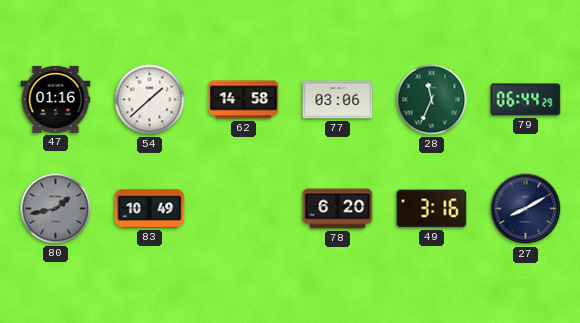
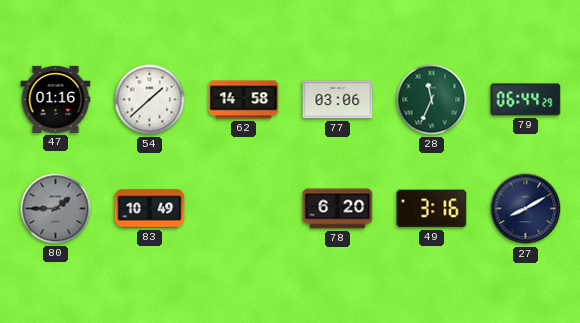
80: 1:43 -> 1:45 (56, 209)
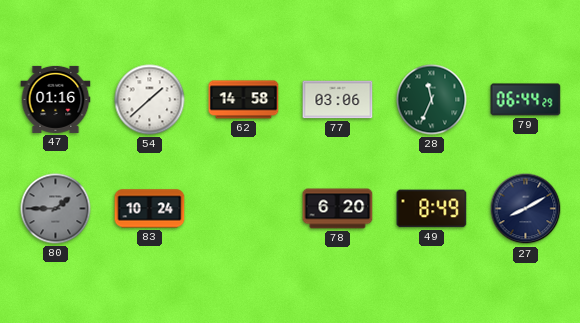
83: 10:49 -> 10:24 (150, 209)
49: 3:16 -> 8:49 (432, 209)
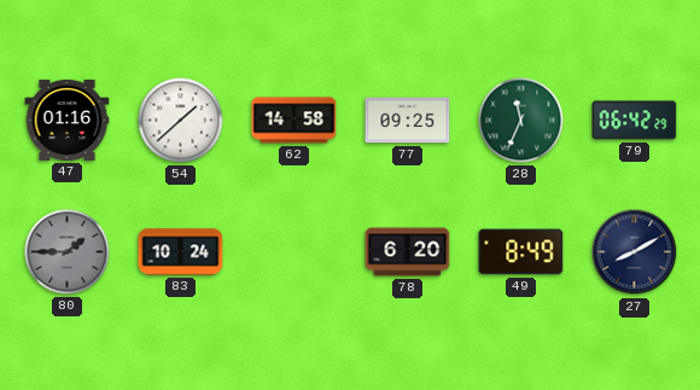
77: 03:06 -> 09:25 (408, 121)
79: 06:44 -> 06:42 (635, 121)
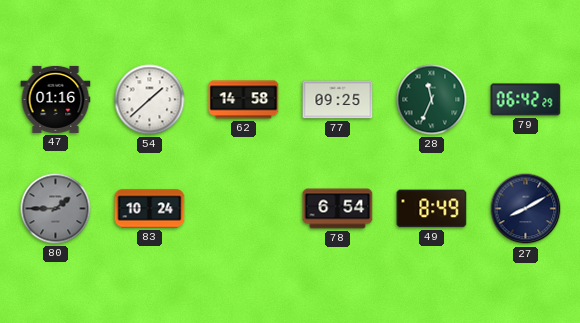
78: 6:20 -> 6:54 (338, 209)
